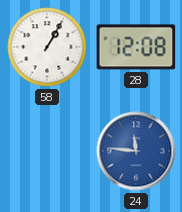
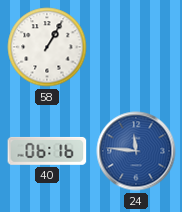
28: 12:08 -> none (136, 47)
40: none -> 06:16 (47, 151)
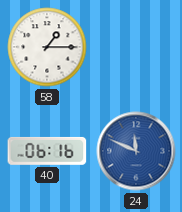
58: 1:05 -> 1:15 (47, 47)
24: 11:46 -> 11:49 (136, 151)
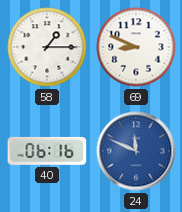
69: none -> 8:49 (136, 47)
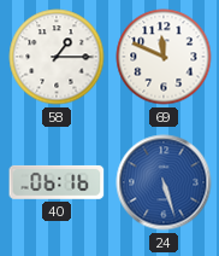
69: 8:49 -> 11:49 (164, 57)
24: 11:49 -> 5:27 (164, 182)
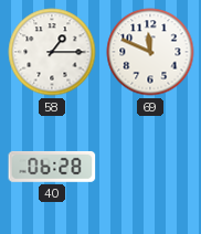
40: 06:16 -> 06:28 (52, 167)
24: 5:27 -> none (164, 182)
